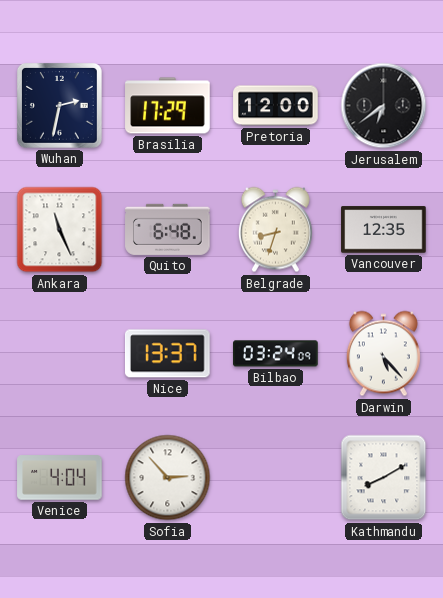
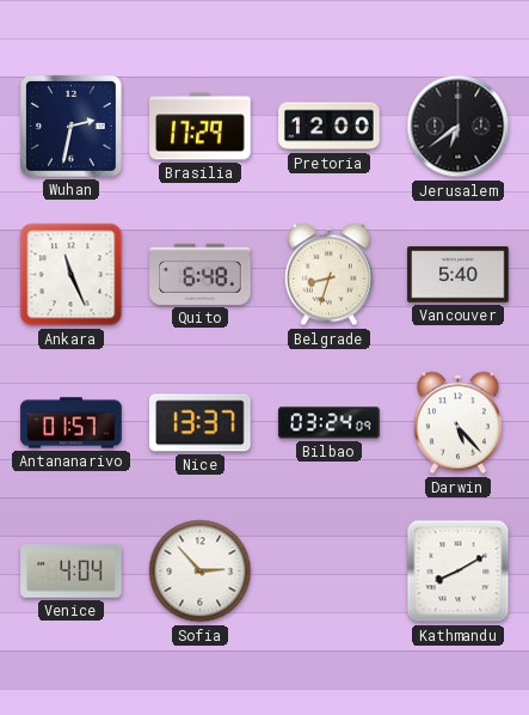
Vancouver: 12:35 -> 5:40 (459, 275)
Antananarivo: none -> 01:57 (72, 423)
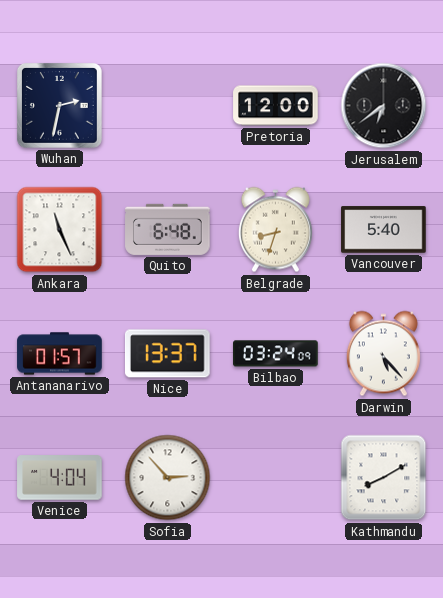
Brasilia: 17:29 -> none (201, 127)
